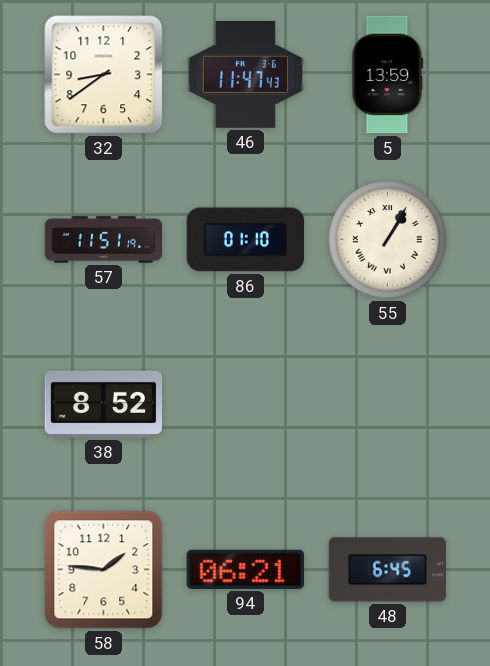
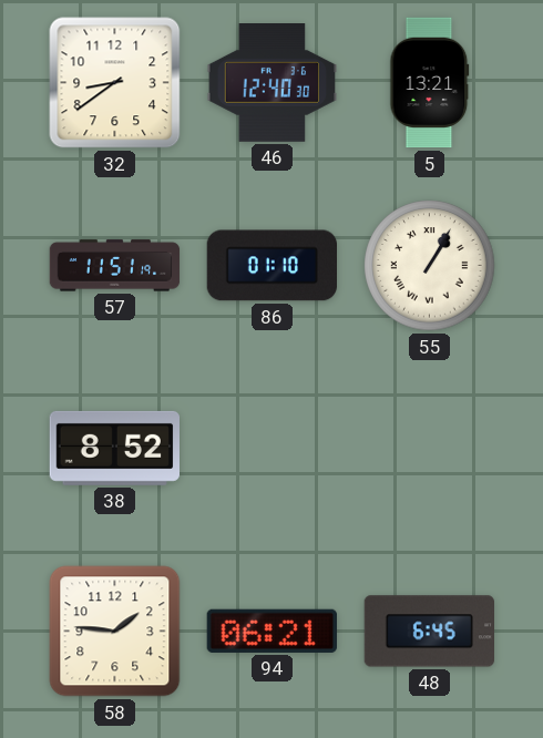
46: 11:47 -> 12:40 (273, 83)
5: 13:59 -> 13:21 (430, 83)
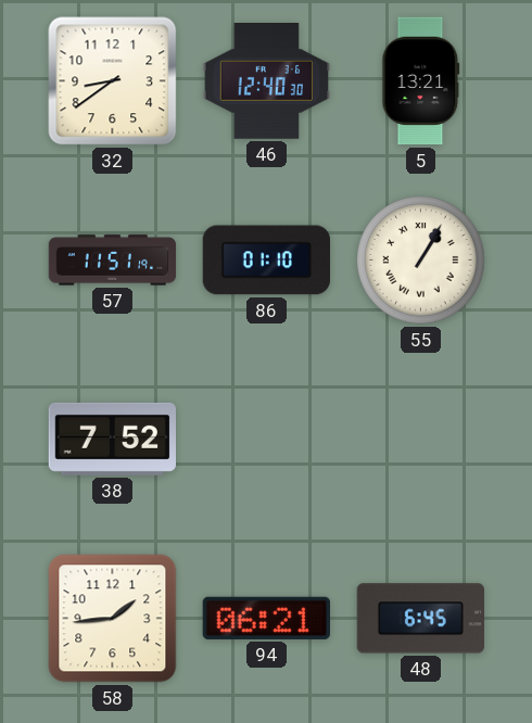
38: 8:52 -> 7:52 (113, 439)
58: 1:46 -> 1:44 (113, 619)
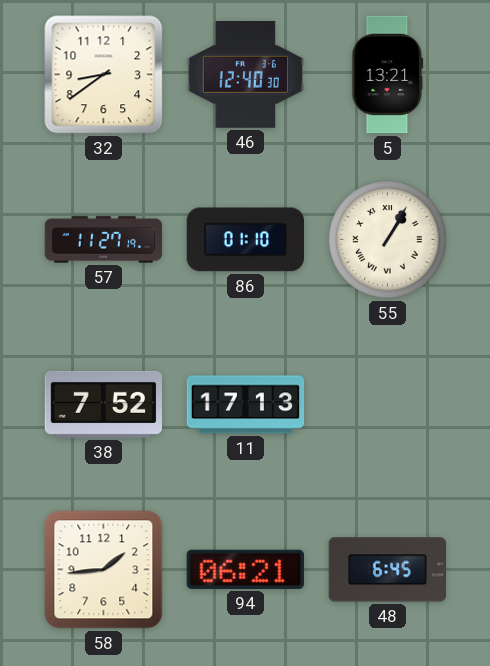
57: 11:51 -> 11:27 (104, 240)
11: none -> 17:13 (246, 405)
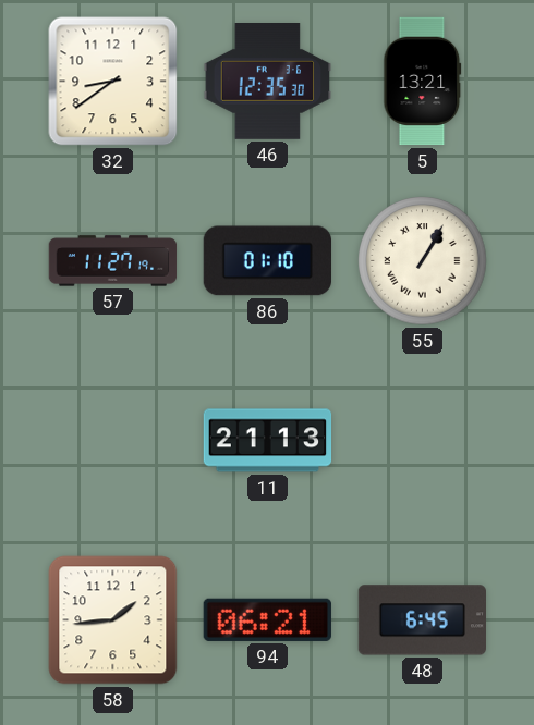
46: 12:40 -> 12:35 (268, 82)
38: 7:52 -> none (104, 404)
11: 17:13 -> 21:13 (268, 441)
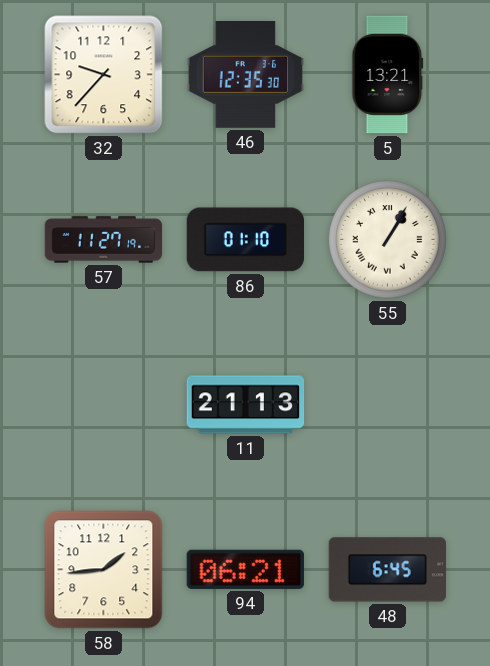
32: 8:39 -> 9:37 (104, 75)
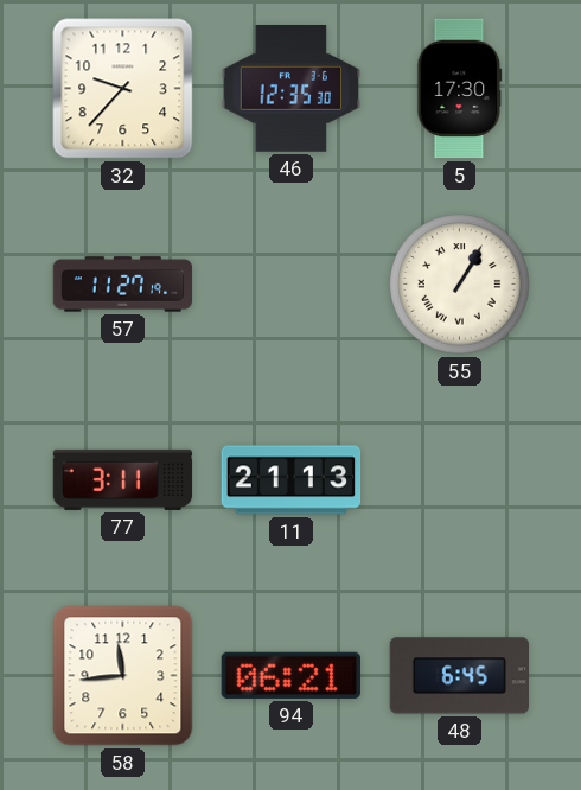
5: 13:21 -> 17:30 (460, 89)
86: 01:10 -> none (245, 240)
77: none -> 3:11 (123, 479)
58: 1:44 -> 11:44 (123, 676)
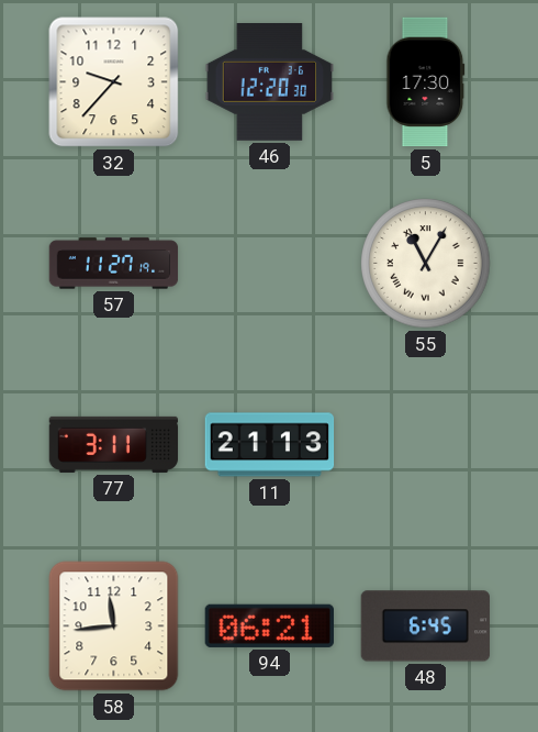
46: 12:35 -> 12:20 (270, 82)
55: 1:05 -> 11:05 (426, 264)
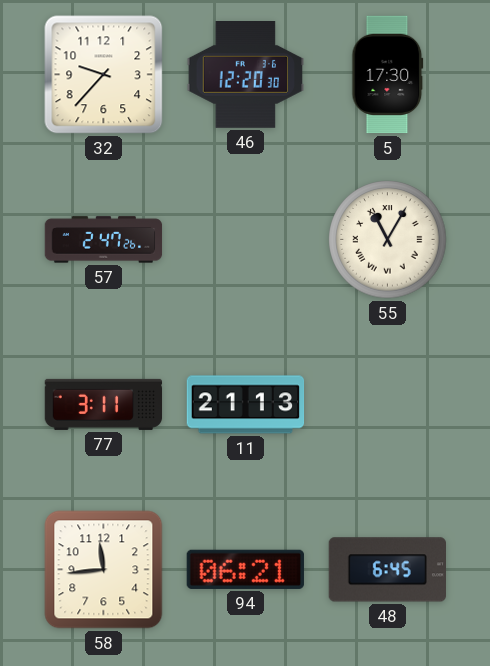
57: 11:27 -> 2:47 (104, 240)
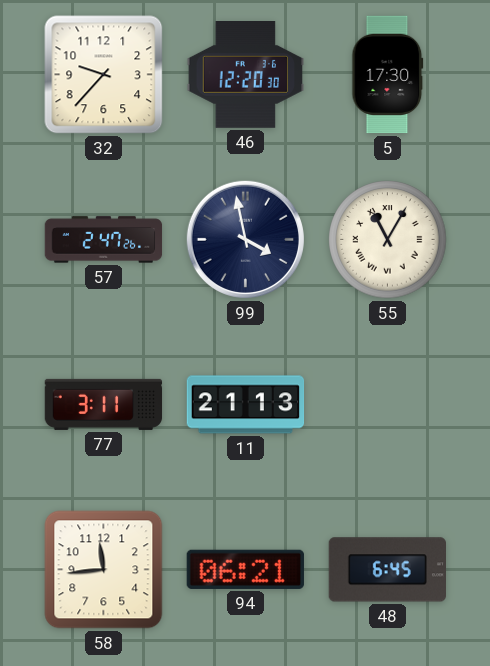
99: none -> 3:58 (245, 239)
